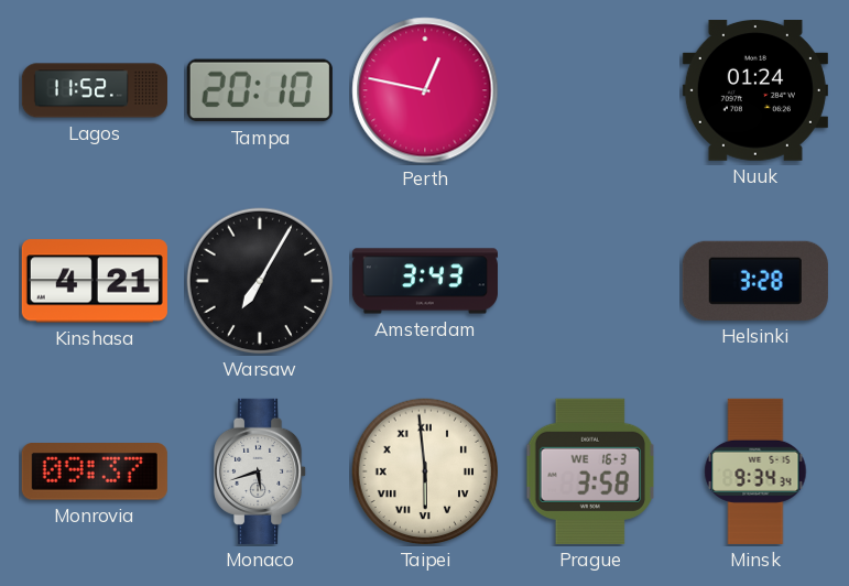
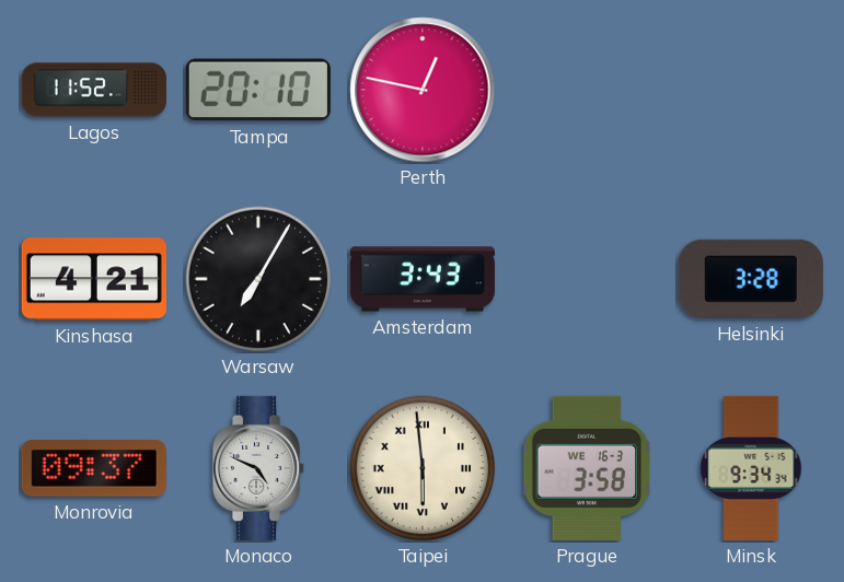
Nuuk: 01:24 -> none (755, 91)
Monaco: 5:42 -> 4:49 (259, 468)
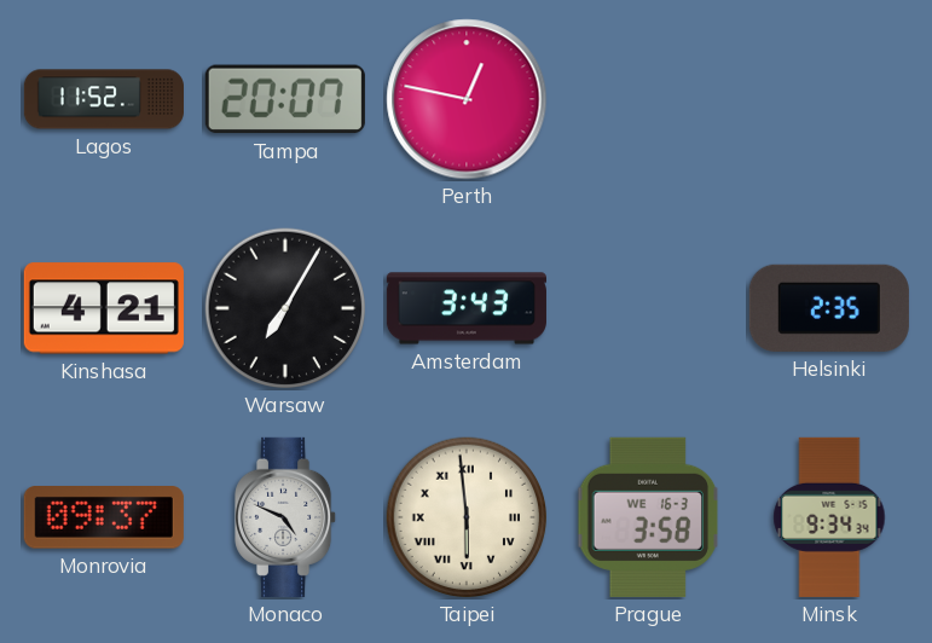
Tampa: 20:10 -> 20:07 (285, 99)
Helsinki: 3:28 -> 2:35 (829, 308)
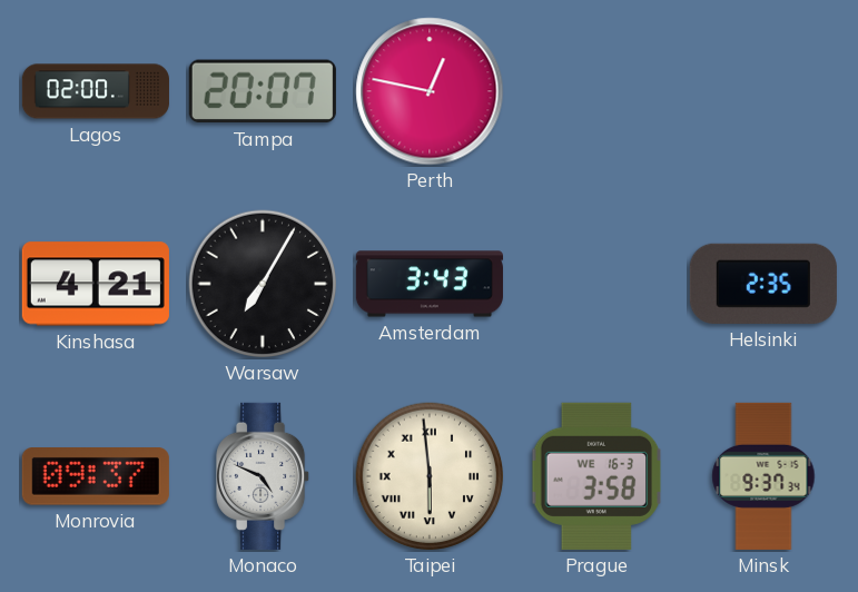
Lagos: 11:52 -> 02:00 (96, 91)
Minsk: 9:34 -> 9:37 (763, 476)
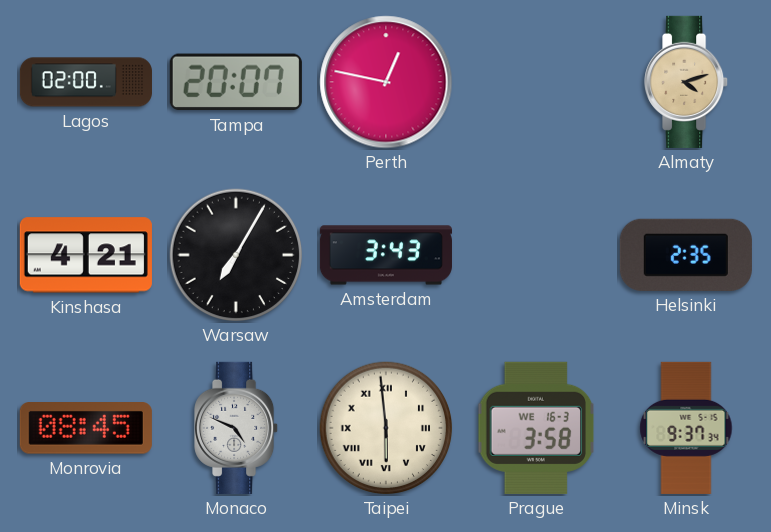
Almaty: none -> 4:12 (687, 82)
Monrovia: 09:37 -> 08:45 (86, 429)
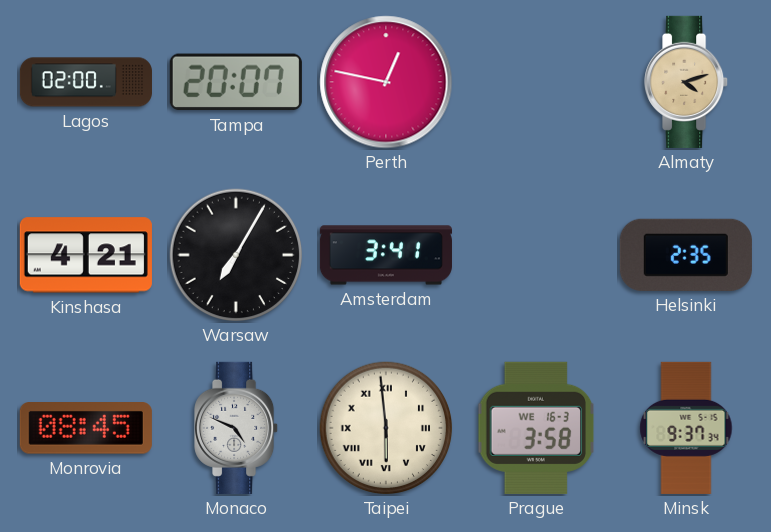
Amsterdam: 3:43 -> 3:41 (386, 255)
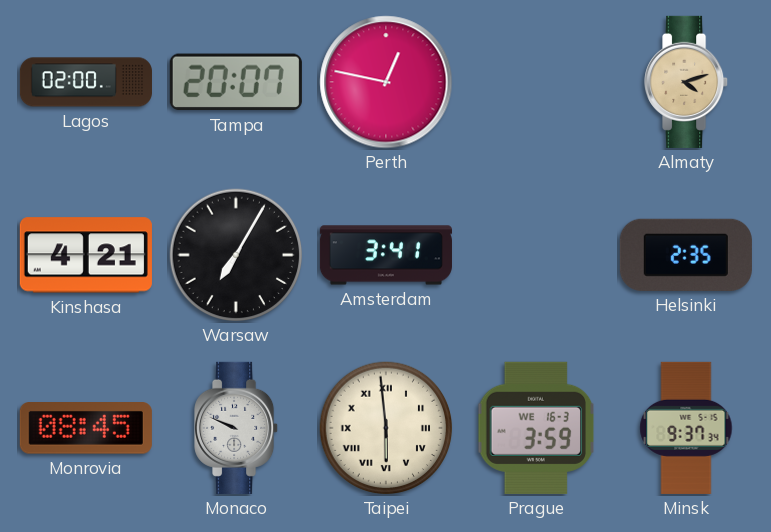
Monaco: 4:49 -> 9:49 (237, 428)
Prague: 3:58 -> 3:59 (536, 428)
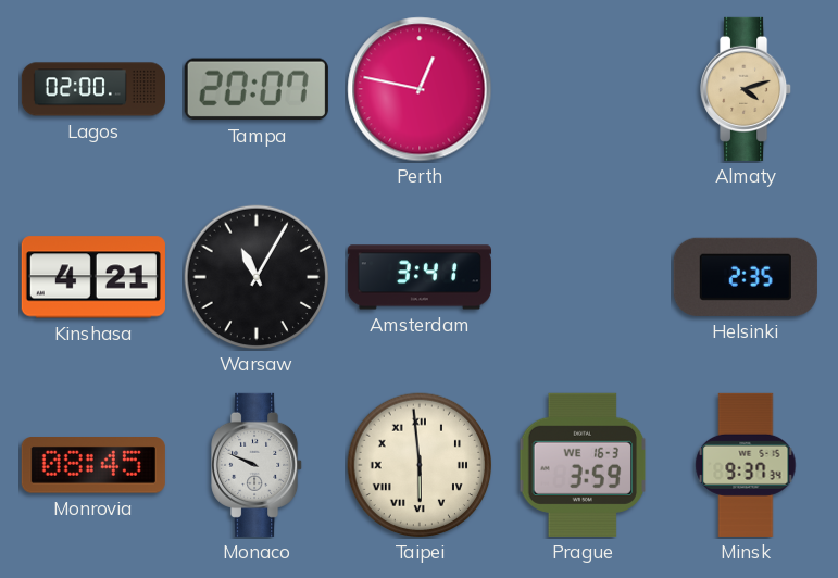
Warsaw: 7:05 -> 11:05 (257, 277)
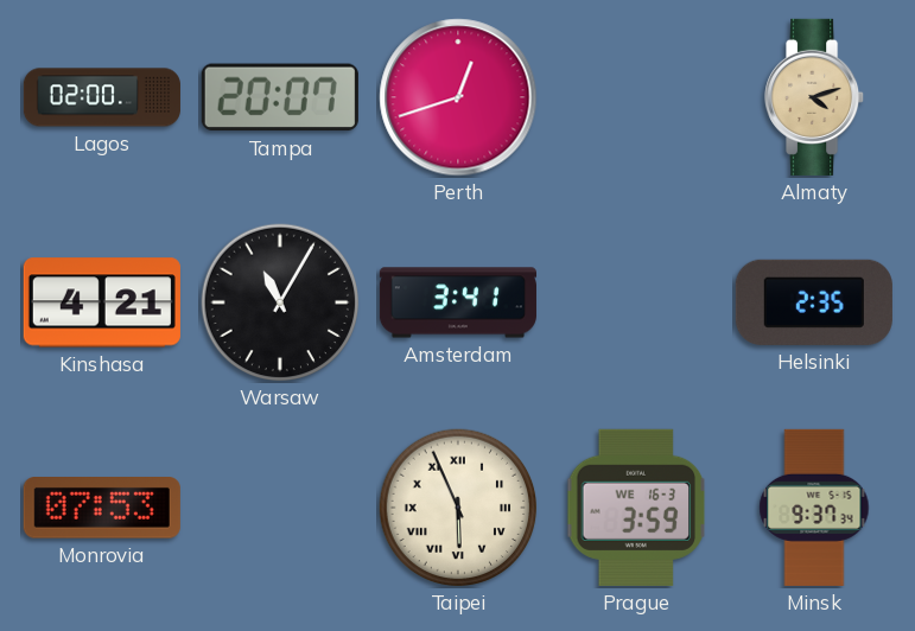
Perth: 12:47 -> 12:42 (458, 97)
Monrovia: 08:45 -> 07:53 (102, 509)
Monaco: 9:49 -> none (258, 465)
Taipei: 5:59 -> 5:56 (458, 508)
